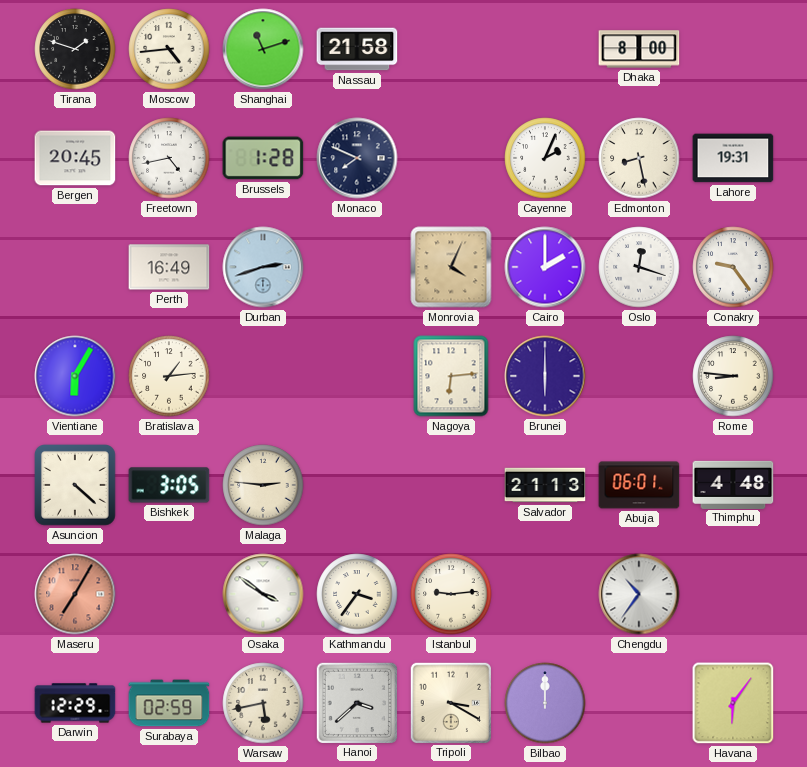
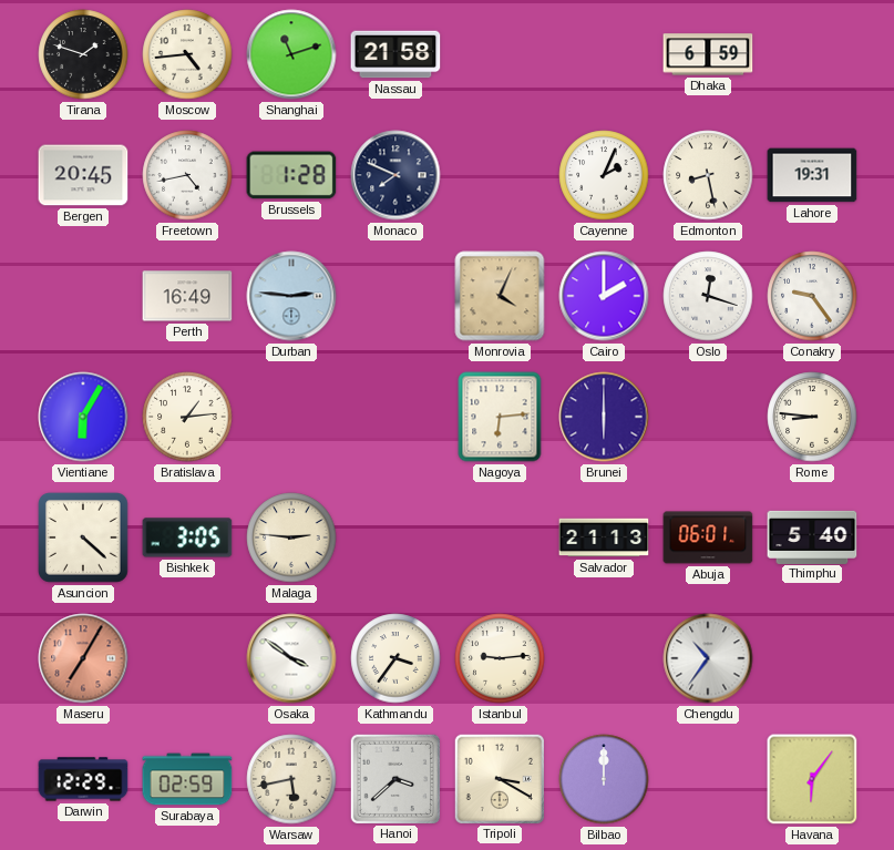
Dhaka: 8:00 -> 6:59 (708, 54)
Durban: 2:42 -> 2:46 (291, 296)
Thimphu: 4:48 -> 5:40 (812, 536)
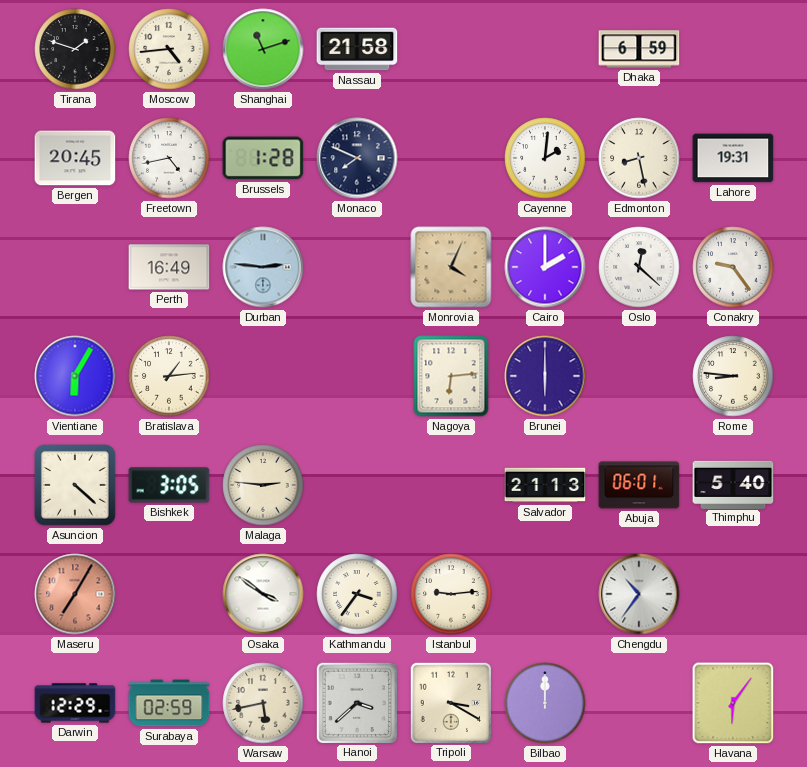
Cayenne: 2:04 -> 2:01 (545, 158)
Oslo: 12:18 -> 12:22 (639, 267)
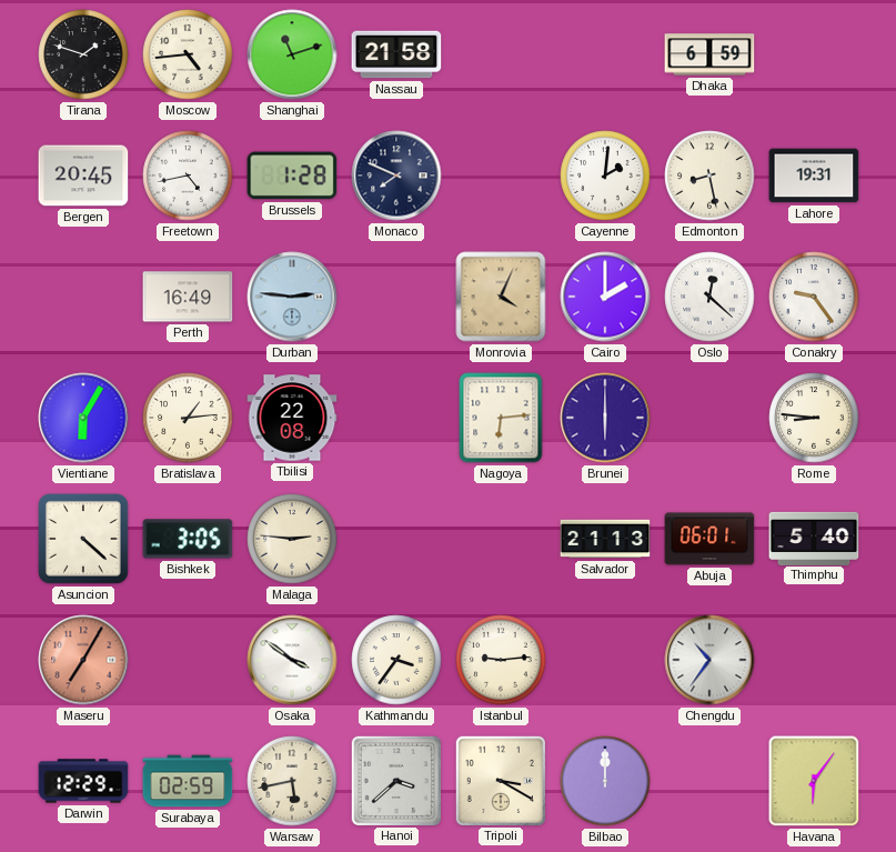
Tbilisi: none -> 22:08 (292, 418)
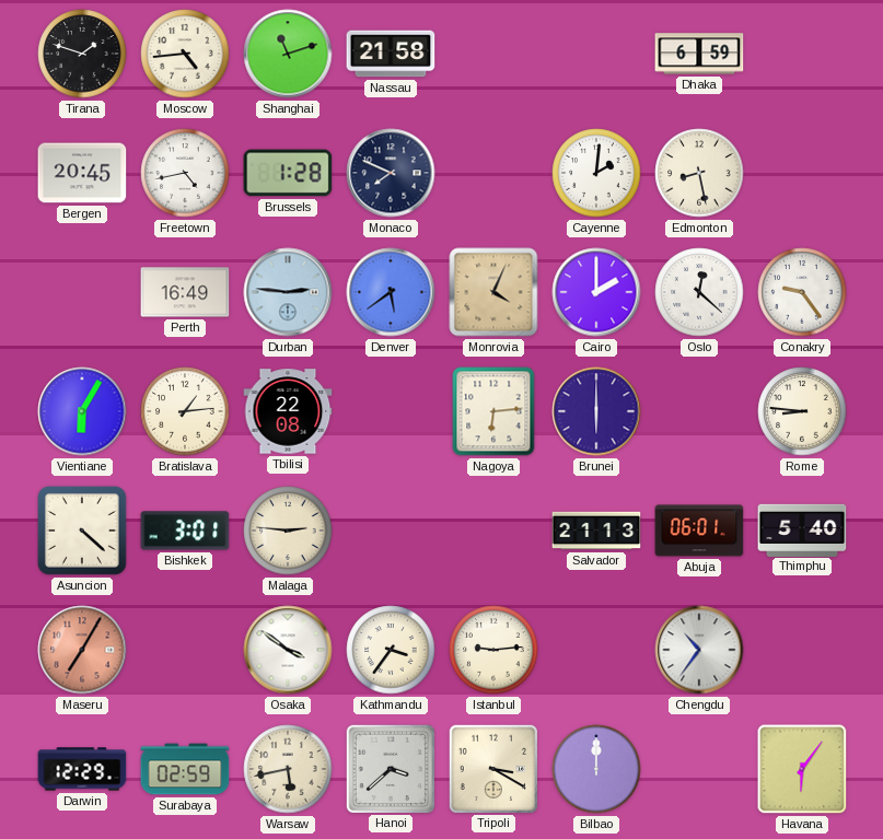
Lahore: 19:31 -> none (814, 176)
Denver: none -> 5:39 (391, 292)
Bishkek: 3:05 -> 3:01 (185, 531)
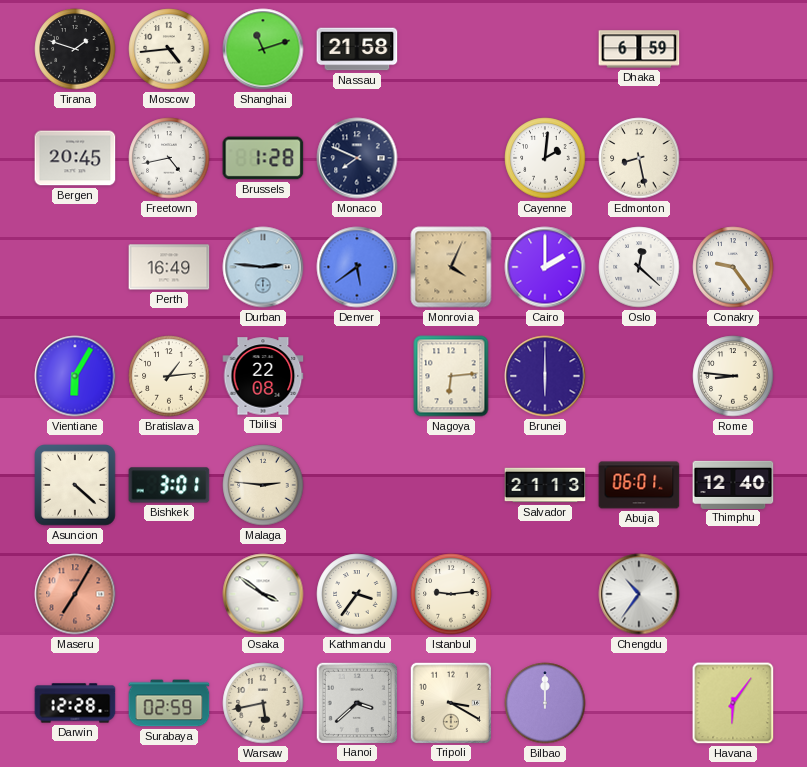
Thimphu: 5:40 -> 12:40 (733, 484)
Darwin: 12:29 -> 12:28 (75, 703)
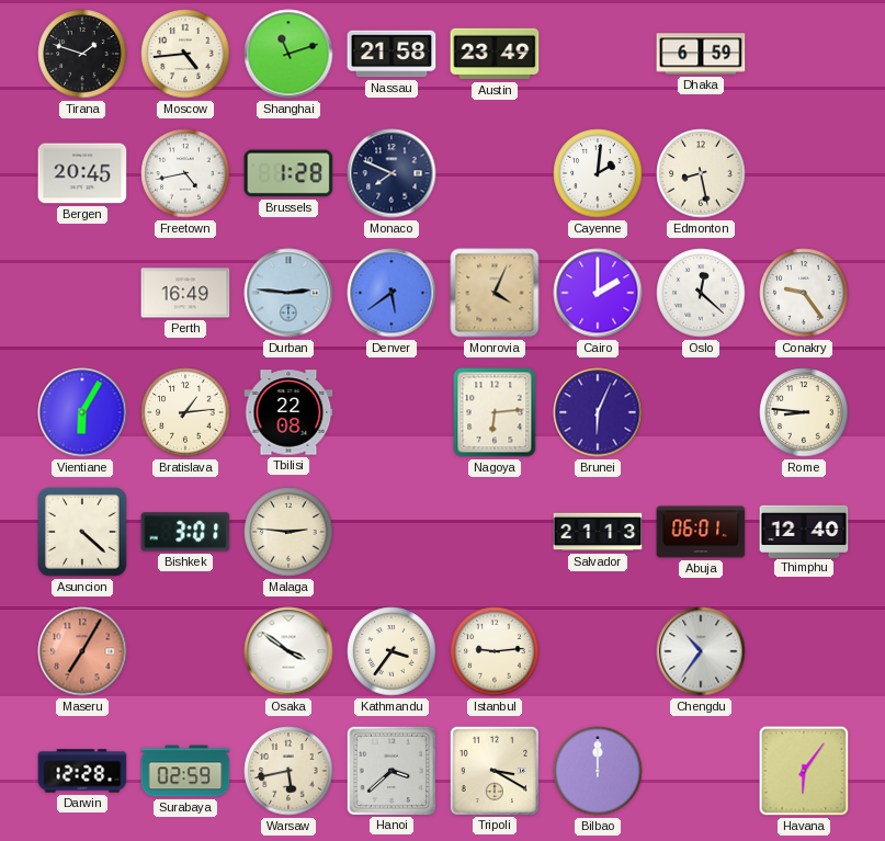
Austin: none -> 23:49 (495, 54)
Brunei: 6:00 -> 6:04 (598, 412)
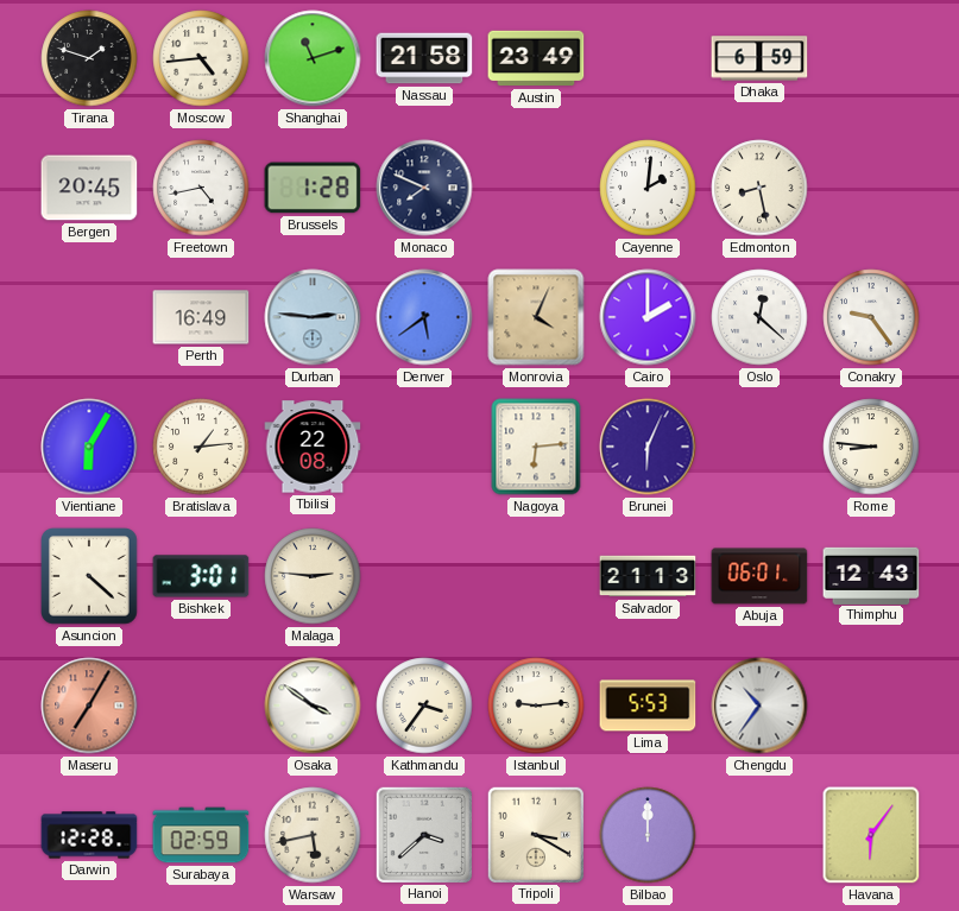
Thimphu: 12:40 -> 12:43 (871, 575)
Lima: none -> 5:53 (648, 706)
